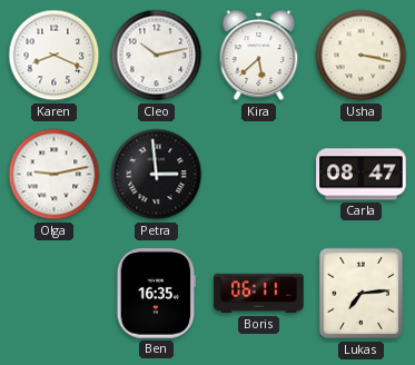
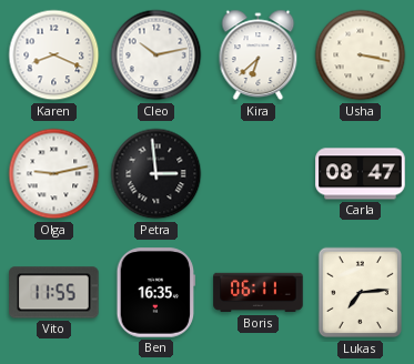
Kira: 5:38 -> 6:38 (259, 55)
Vito: none -> 11:55 (54, 293)
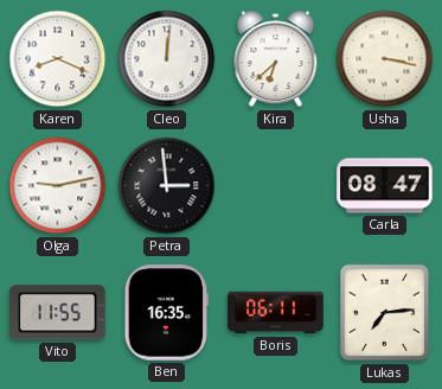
Cleo: 10:13 -> 12:01 (167, 59)
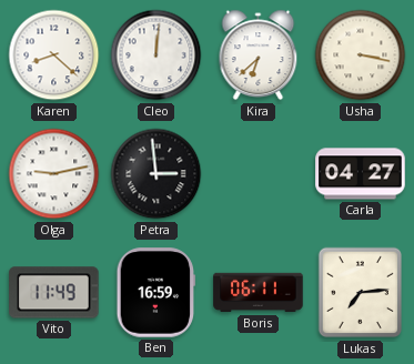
Karen: 8:19 -> 8:22 (54, 55)
Carla: 08:47 -> 04:27 (361, 174)
Vito: 11:55 -> 11:49 (54, 293)
Ben: 16:35 -> 16:59 (156, 293)
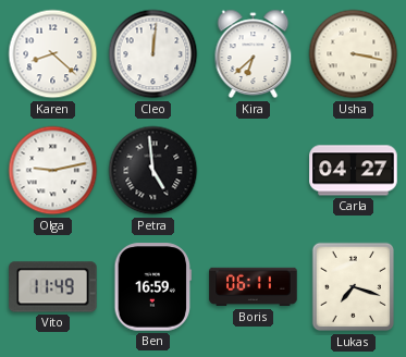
Petra: 2:59 -> 4:59 (153, 171)
Lukas: 7:14 -> 7:18 (354, 287)
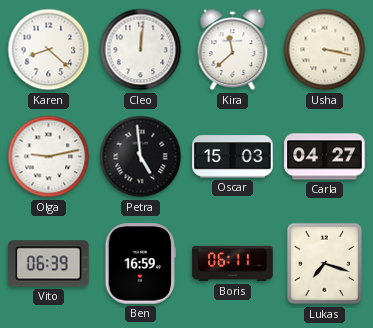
Kira: 6:38 -> 11:38 (233, 50)
Oscar: none -> 15:03 (233, 157)
Vito: 11:49 -> 06:39 (49, 264)
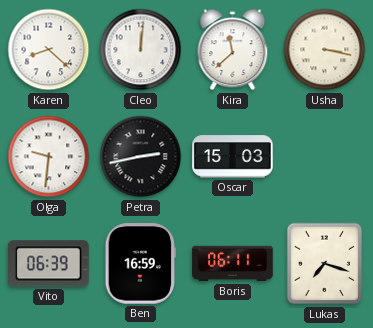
Olga: 9:13 -> 9:31 (49, 157)
Petra: 4:59 -> 2:43 (141, 157)
Carla: 04:27 -> none (325, 157)
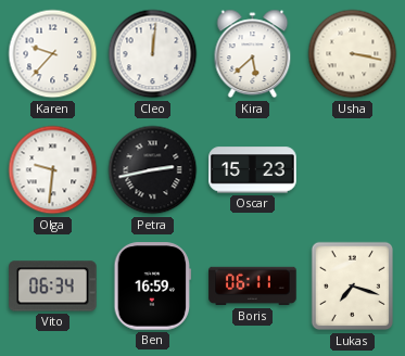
Karen: 8:22 -> 9:37 (53, 54)
Kira: 11:38 -> 5:38 (253, 54)
Oscar: 15:03 -> 15:23 (253, 170)
Vito: 06:39 -> 06:34 (53, 287)
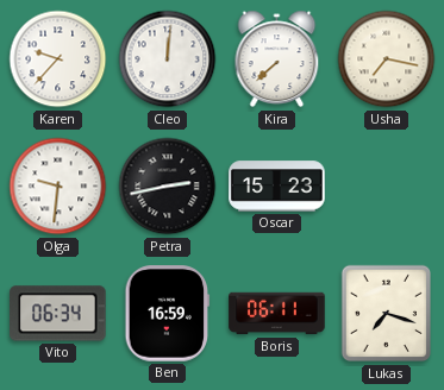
Kira: 5:38 -> 7:38 (277, 59)
Usha: 3:17 -> 7:17 (387, 59)
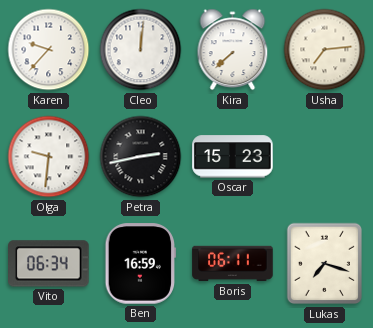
Usha: 7:17 -> 7:14 (325, 50)
